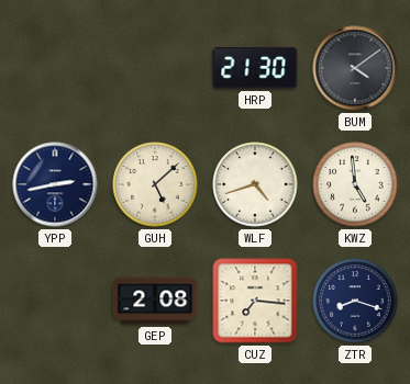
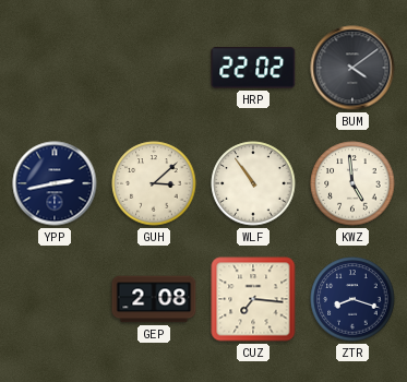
HRP: 21:30 -> 22:02 (253, 68)
GUH: 5:08 -> 3:08 (154, 183)
WLF: 4:42 -> 10:54 (253, 183)
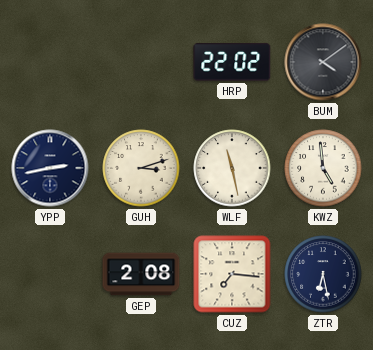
GUH: 3:08 -> 3:12 (141, 168)
WLF: 10:54 -> 11:28 (232, 168)
ZTR: 8:18 -> 6:28 (323, 274)
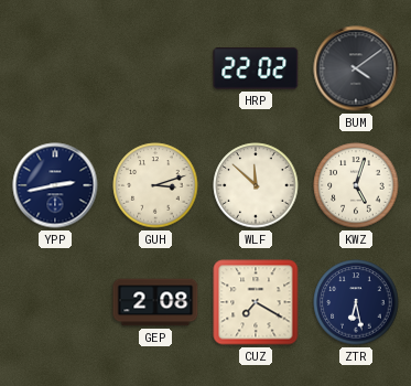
WLF: 11:28 -> 11:52 (256, 185)
KWZ: 4:59 -> 5:03 (356, 185)
CUZ: 7:16 -> 7:20 (256, 302)
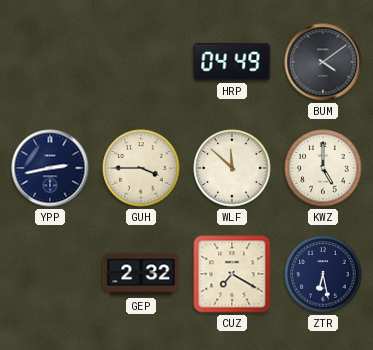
HRP: 22:02 -> 04:49 (232, 62)
GUH: 3:12 -> 3:45 (141, 168)
KWZ: 5:03 -> 5:00 (323, 168)
GEP: 2:08 -> 2:32 (141, 274)
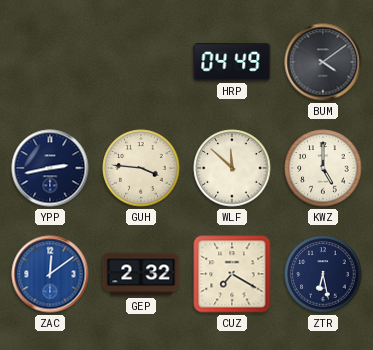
GUH: 3:45 -> 3:46 (141, 168)
ZAC: none -> 12:09 (50, 274)
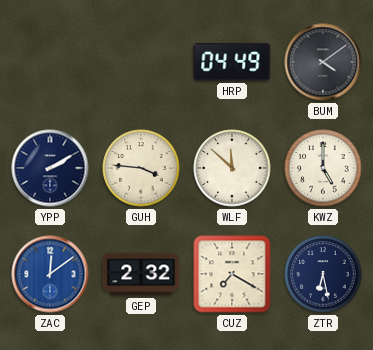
YPP: 2:43 -> 2:10 (50, 168)
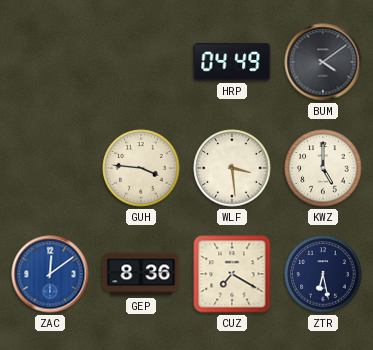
YPP: 2:10 -> none (50, 168)
WLF: 11:52 -> 3:29 (232, 168)
GEP: 2:32 -> 8:36 (141, 274)
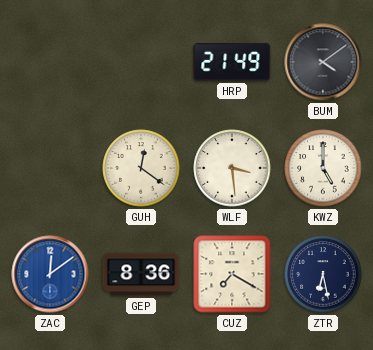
HRP: 04:49 -> 21:49 (232, 62)
GUH: 3:46 -> 12:21 (141, 168)
